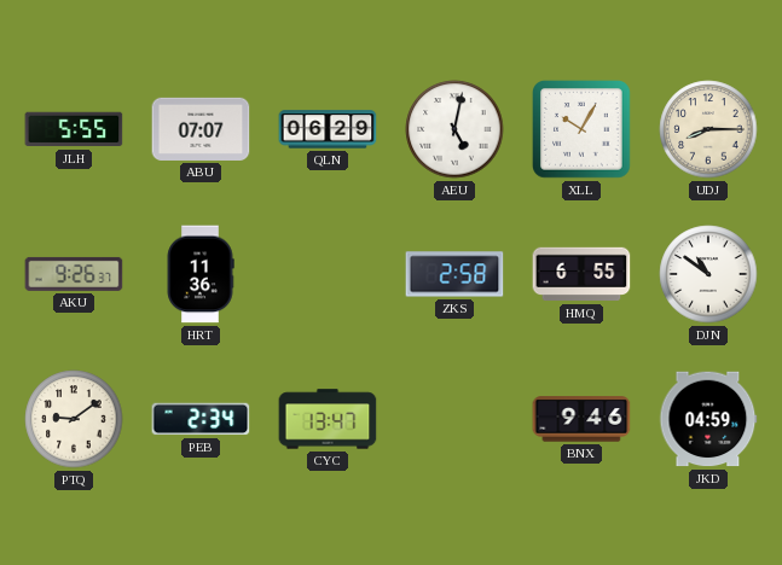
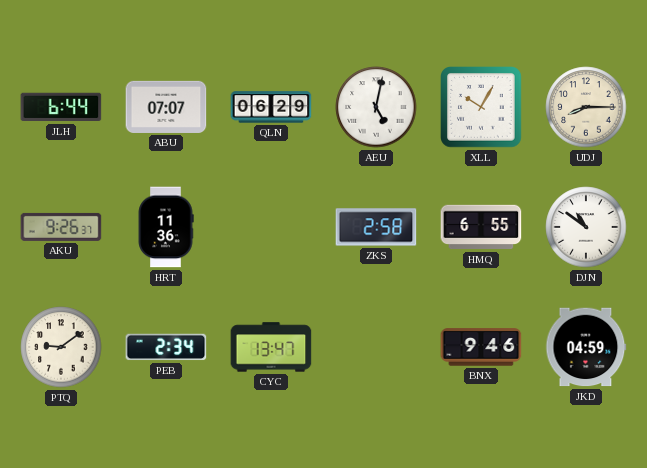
JLH: 5:55 -> 6:44 (61, 107)
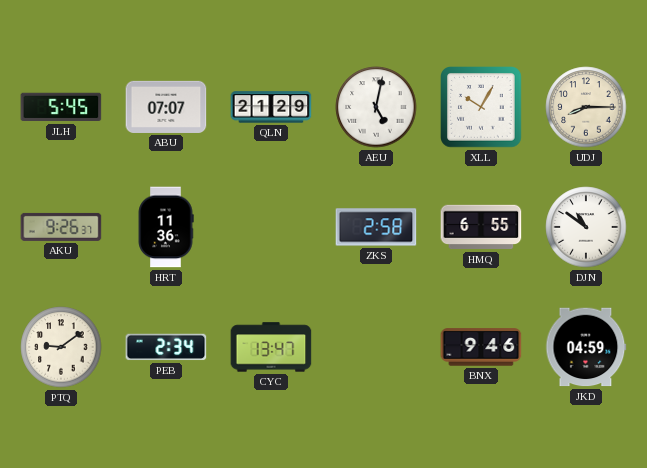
JLH: 6:44 -> 5:45 (61, 107)
QLN: 06:29 -> 21:29 (271, 107)
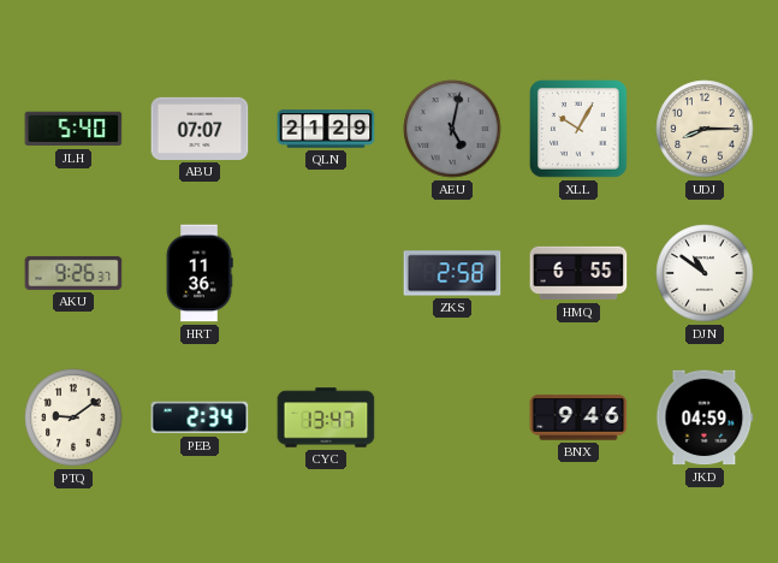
JLH: 5:45 -> 5:40 (73, 129)
AEU dial: white -> grey (452, 129)
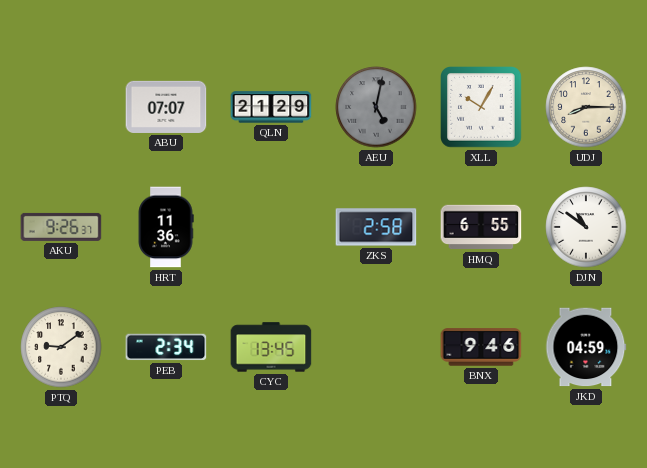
JLH: 5:40 -> none (73, 129)
CYC: 13:47 -> 13:45 (271, 347)
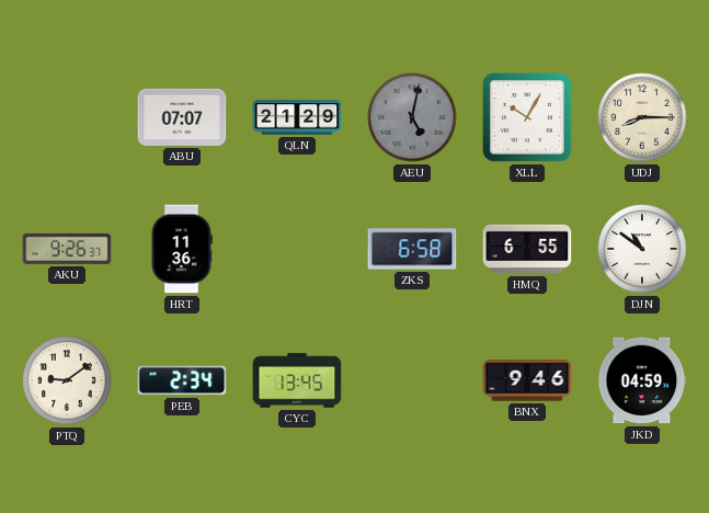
ZKS: 2:58 -> 6:58 (412, 249)
